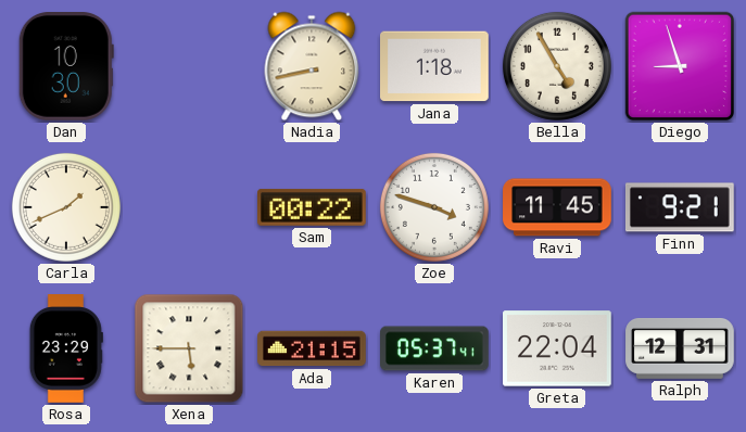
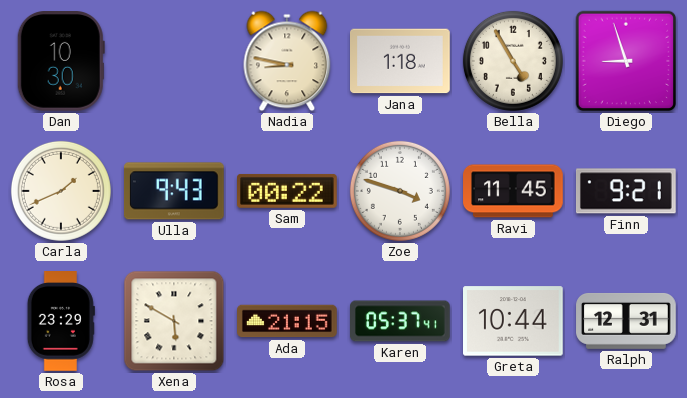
Nadia: 8:43 -> 8:47 (287, 61)
Ulla: none -> 9:43 (174, 191)
Xena: 5:45 -> 5:50 (174, 321)
Greta: 22:04 -> 10:44 (514, 321)
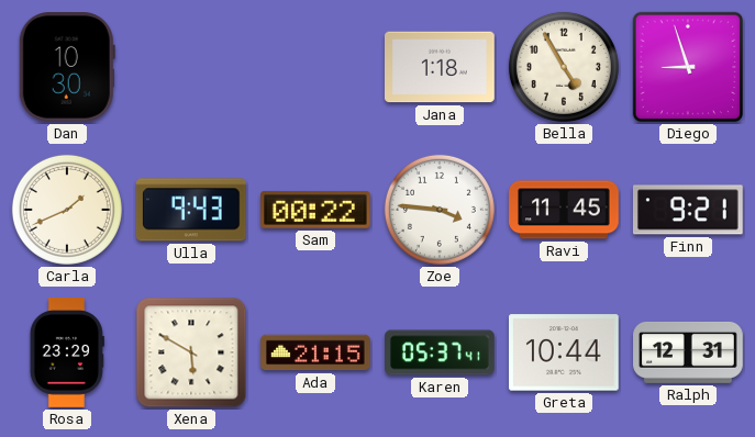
Nadia: 8:47 -> none (287, 61)
Zoe: 3:48 -> 3:46 (440, 210)
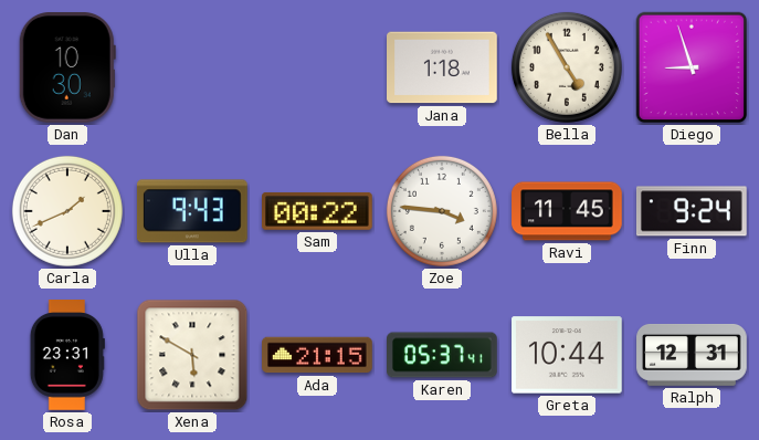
Finn: 9:21 -> 9:24 (692, 211)
Rosa: 23:29 -> 23:31 (67, 356)
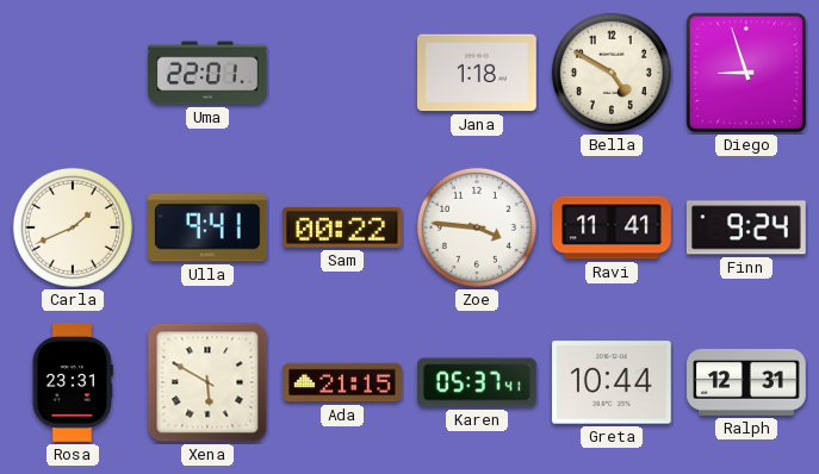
Dan: 10:30 -> none (67, 69)
Uma: none -> 22:01 (207, 73)
Bella: 4:55 -> 4:50 (612, 73)
Ulla: 9:43 -> 9:41 (207, 227)
Ravi: 11:45 -> 11:41 (612, 227)
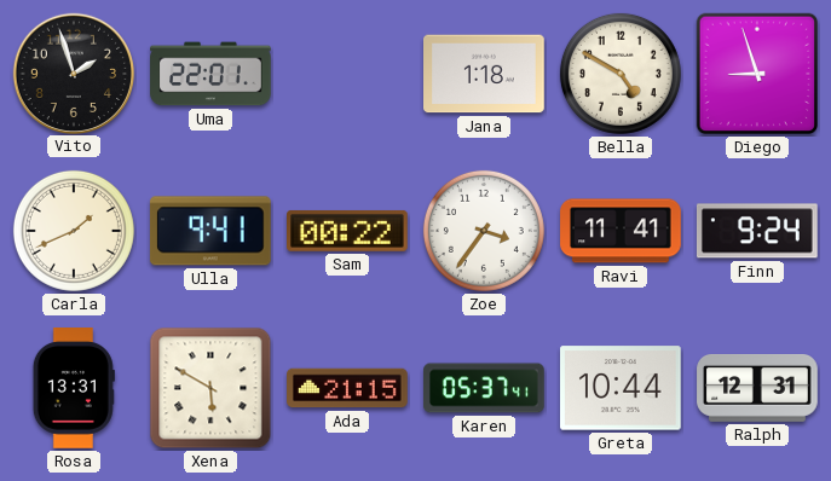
Vito: none -> 1:57 (73, 73)
Zoe: 3:46 -> 3:36 (484, 231)
Rosa: 23:31 -> 13:31 (74, 389)
